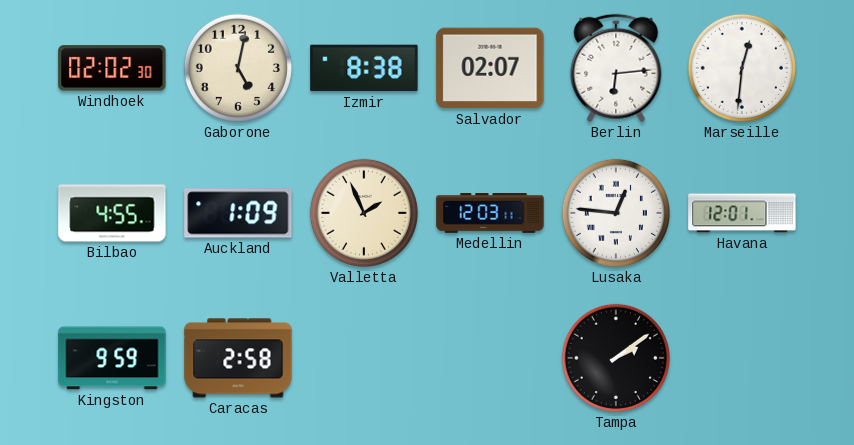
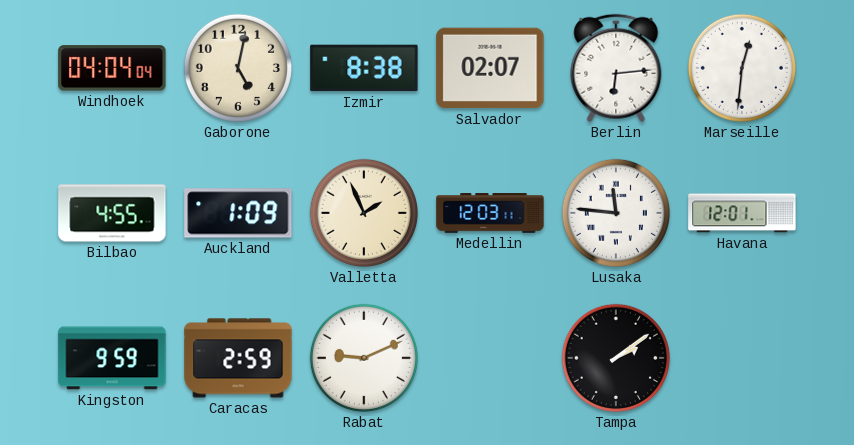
Windhoek: 02:02 -> 04:04 (112, 68)
Lusaka: 12:46 -> 11:46 (616, 213)
Caracas: 2:58 -> 2:59 (238, 358)
Rabat: none -> 9:11 (364, 358)
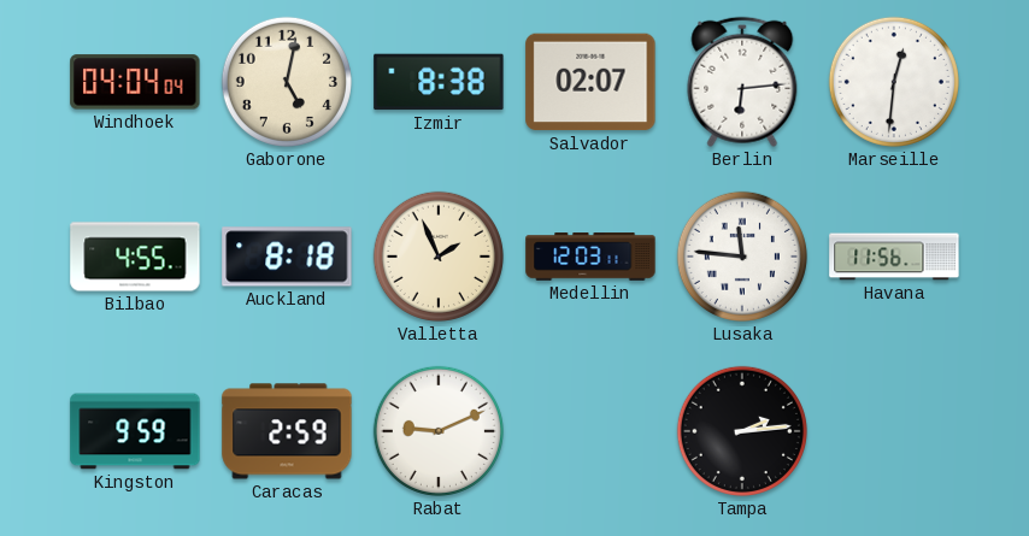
Auckland: 1:09 -> 8:18 (287, 257)
Havana: 12:01 -> 11:56 (894, 257)
Tampa: 2:09 -> 2:14 (742, 431)
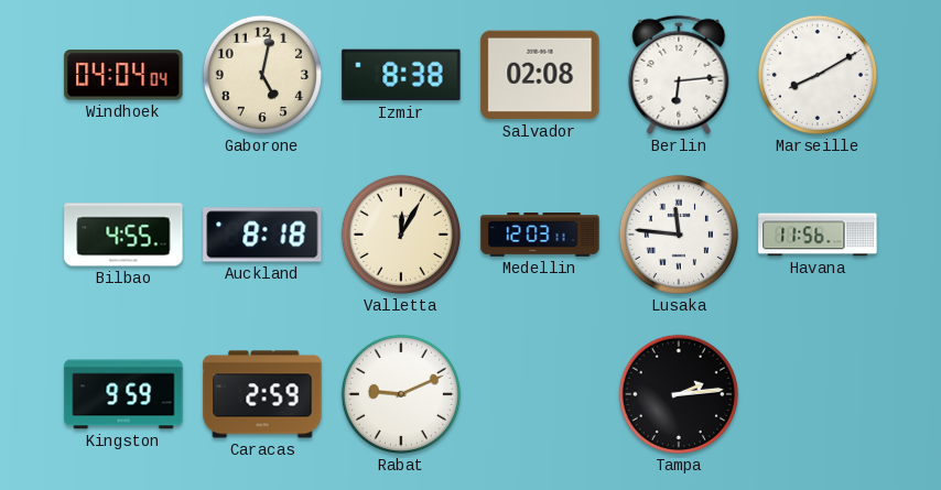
Salvador: 02:07 -> 02:08 (540, 75)
Marseille: 12:31 -> 8:10 (818, 75)
Valletta: 1:56 -> 12:05 (401, 235)
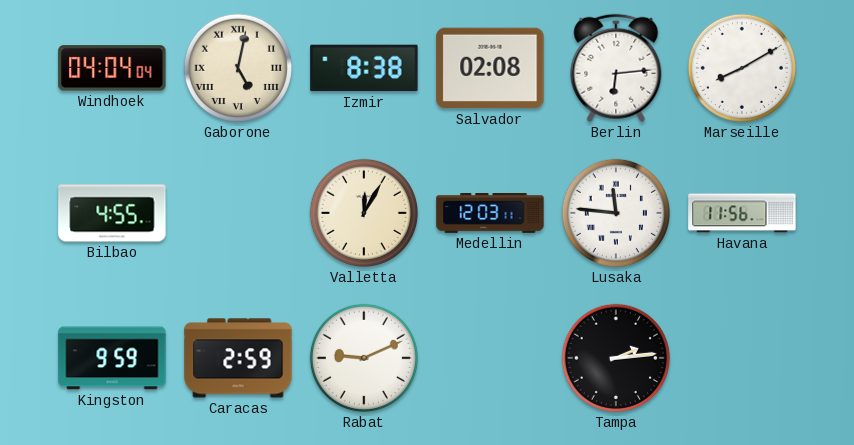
Gaborone numerals: Arabic -> Roman (238, 68)
Auckland: 8:18 -> none (262, 235)
